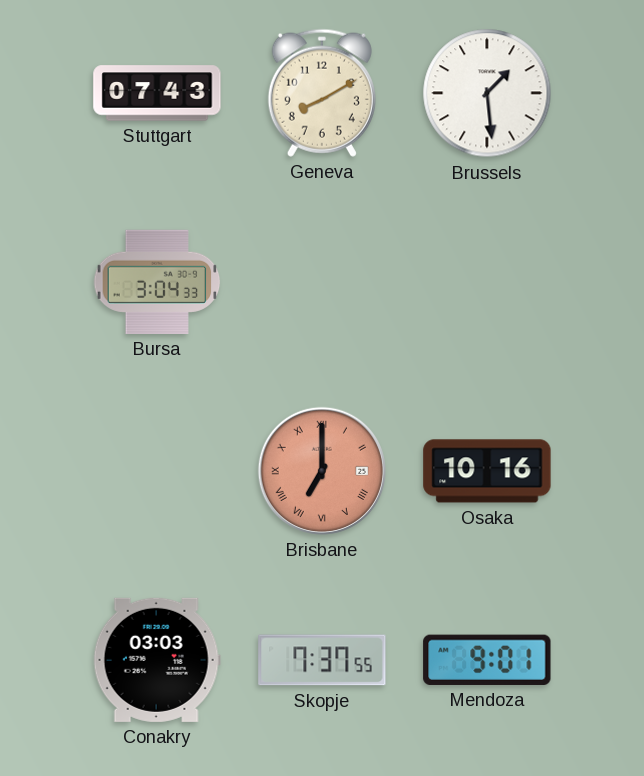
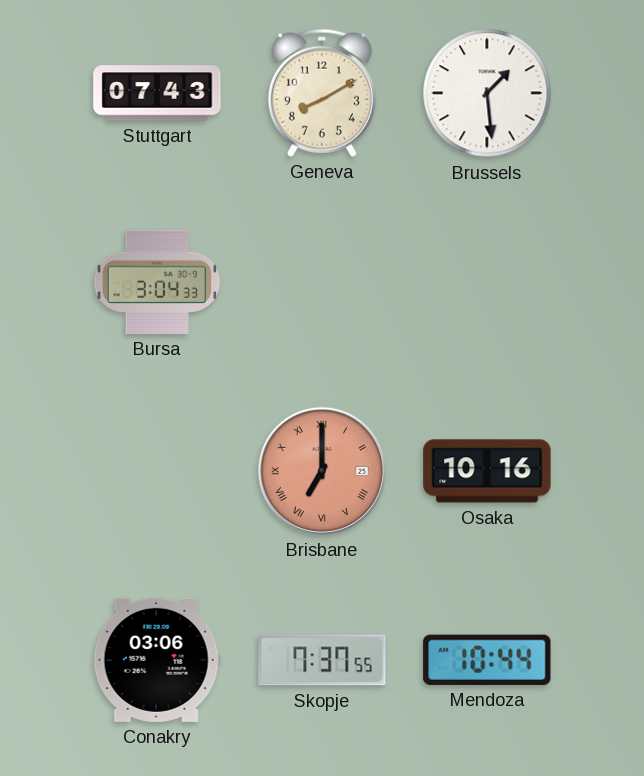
Conakry: 03:03 -> 03:06 (157, 660)
Mendoza: 9:01 -> 10:44 (487, 660)
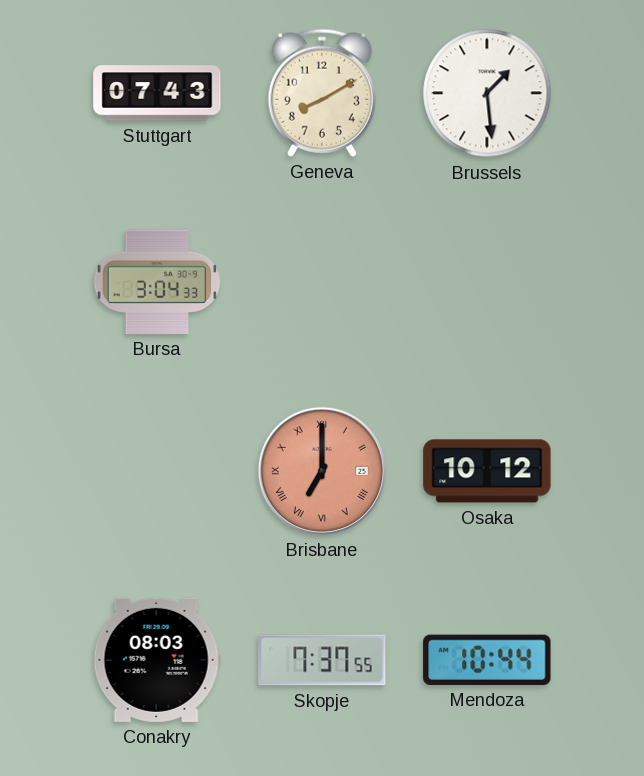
Osaka: 10:16 -> 10:12 (487, 471)
Conakry: 03:06 -> 08:03 (157, 660)
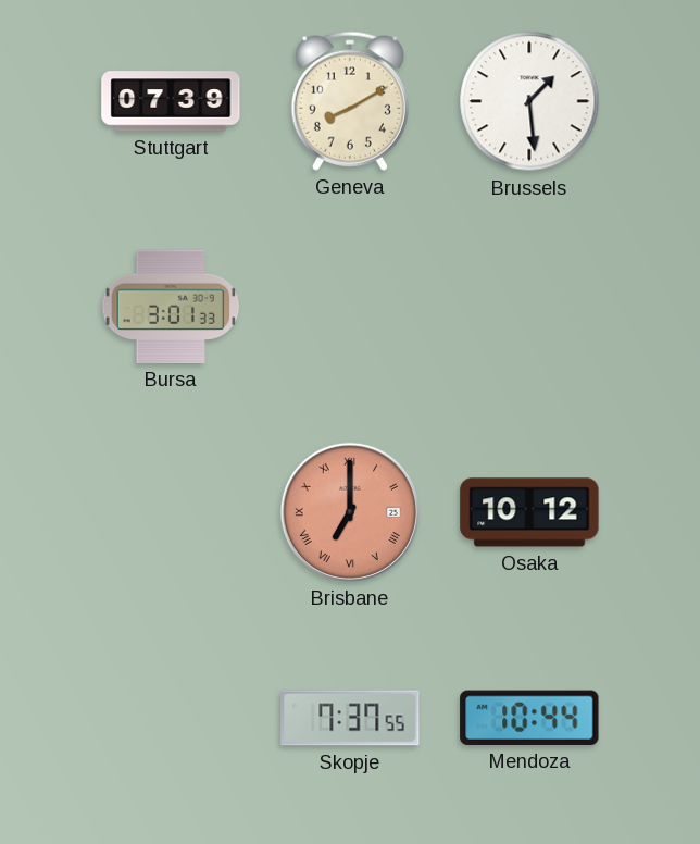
Stuttgart: 07:43 -> 07:39 (171, 101)
Bursa: 3:04 -> 3:01 (171, 307)
Conakry: 08:03 -> none (157, 660)
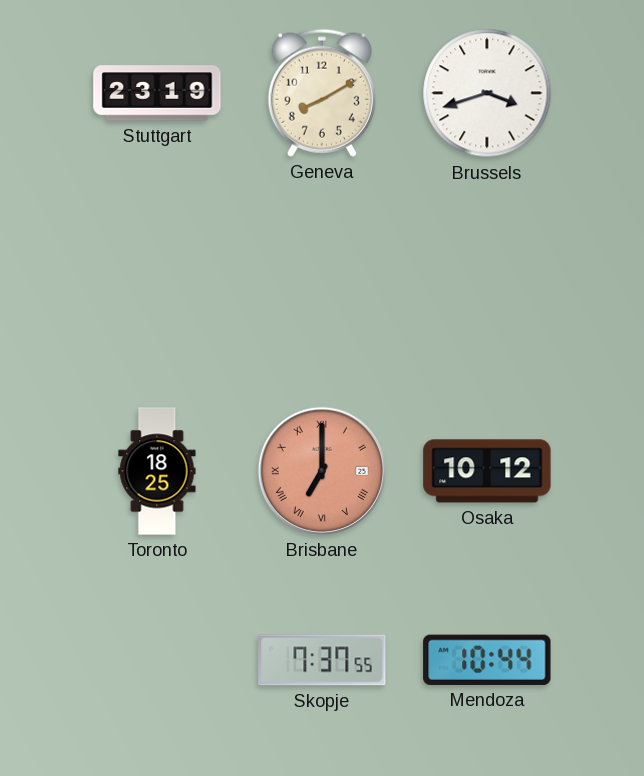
Stuttgart: 07:39 -> 23:19 (157, 93)
Brussels: 1:29 -> 3:42 (487, 93)
Bursa: 3:01 -> none (171, 307)
Toronto: none -> 18:25 (157, 471)
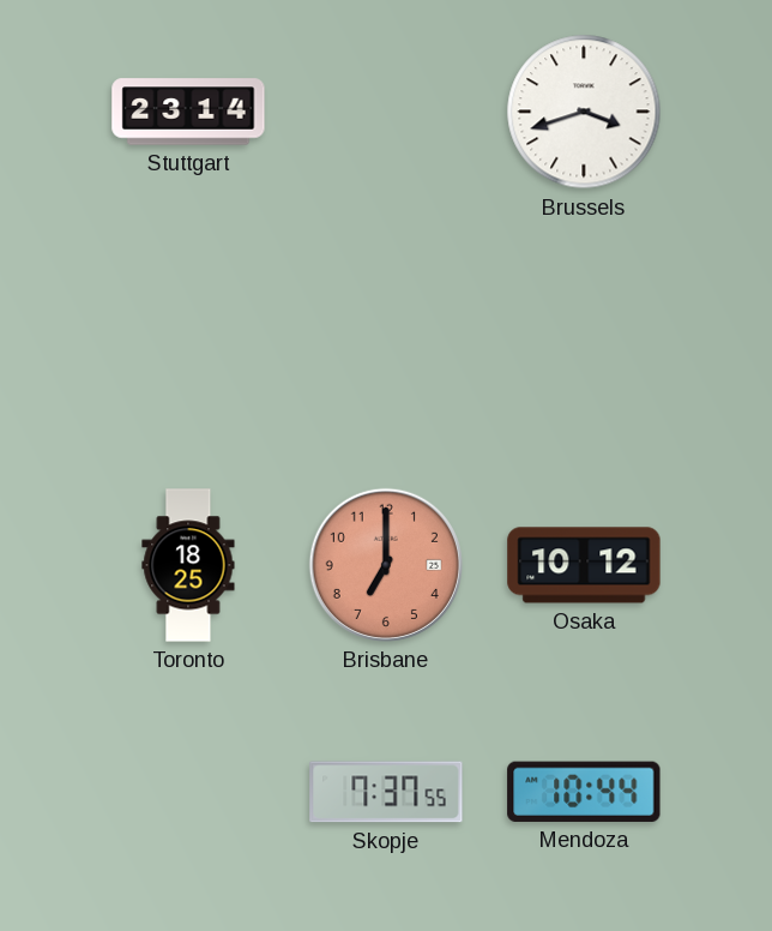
Stuttgart: 23:19 -> 23:14 (188, 112)
Geneva: 8:10 -> none (322, 93)
Brisbane numerals: Roman -> Arabic (386, 565)
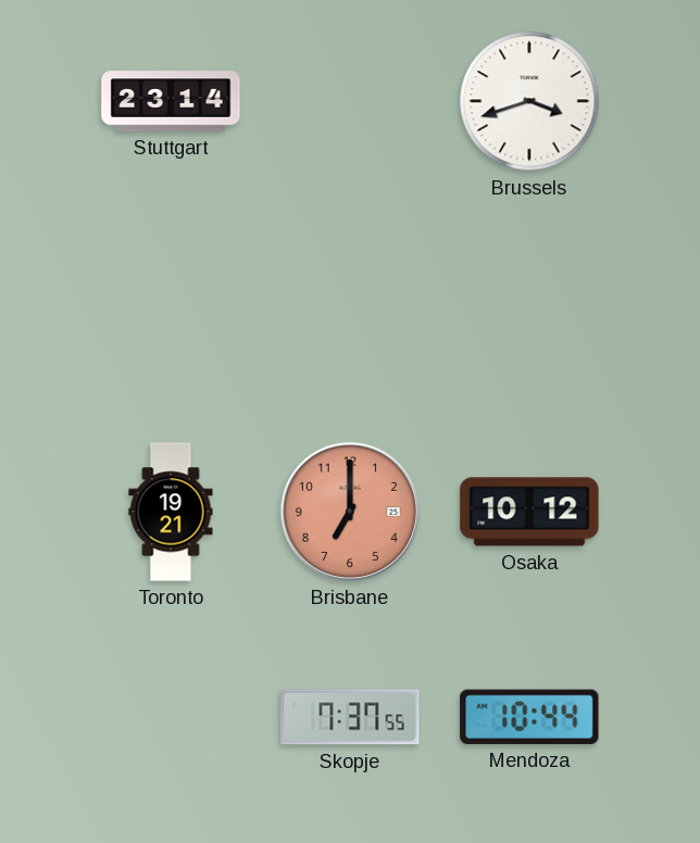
Toronto: 18:25 -> 19:21 (171, 512)
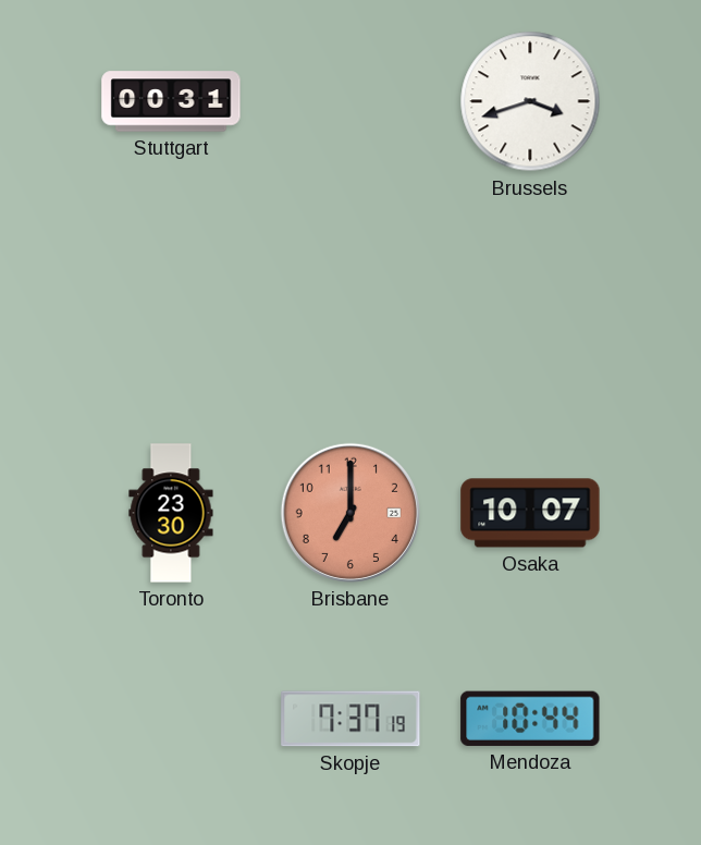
Stuttgart: 23:14 -> 00:31 (171, 101)
Toronto: 19:21 -> 23:30 (171, 513)
Osaka: 10:12 -> 10:07 (530, 513)
Skopje: 7:37:55 -> 7:37:19 (350, 719)
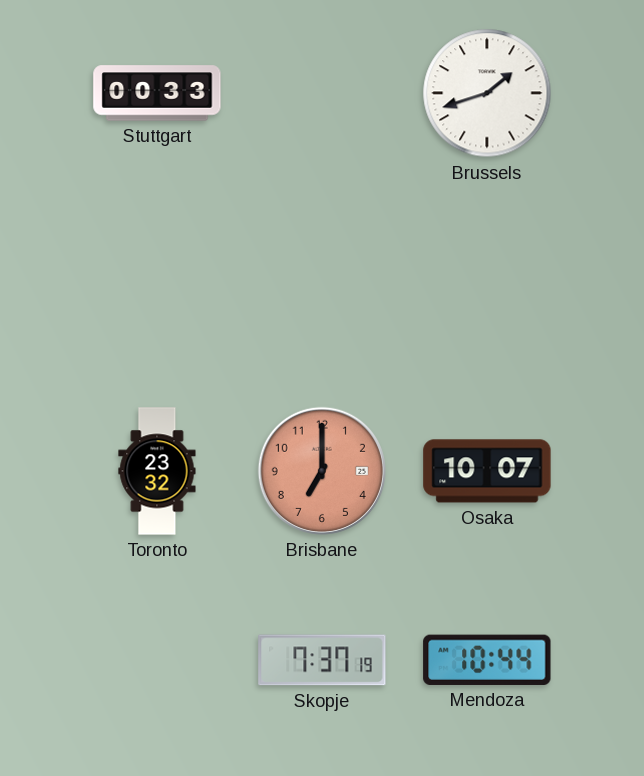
Stuttgart: 00:31 -> 00:33 (157, 93)
Brussels: 3:42 -> 1:42 (487, 93)
Toronto: 23:30 -> 23:32 (157, 471)
